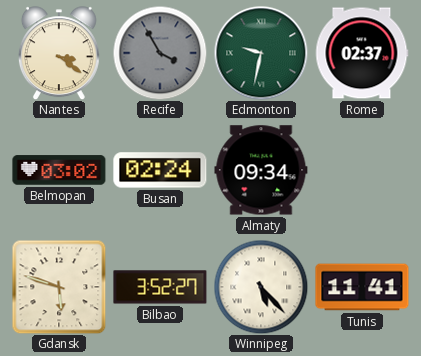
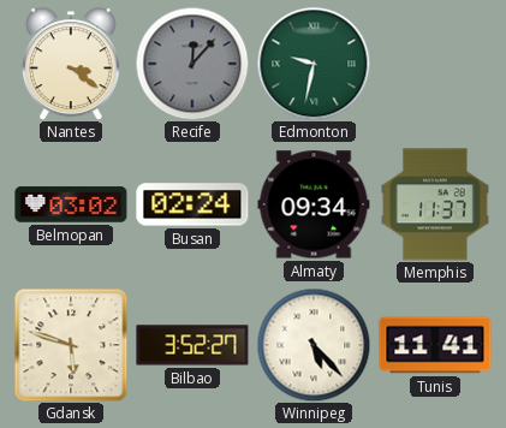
Recife: 3:55 -> 12:07 (192, 64)
Rome: 02:37 -> none (362, 53)
Memphis: none -> 11:37 (435, 204)
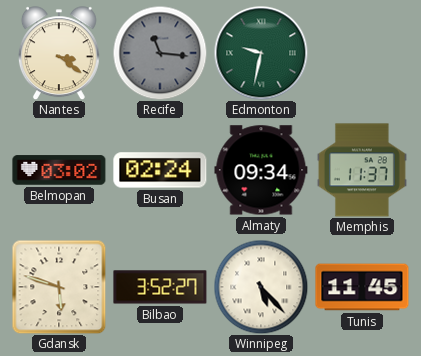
Recife: 12:07 -> 11:16 (160, 53)
Tunis: 11:41 -> 11:45 (362, 287)
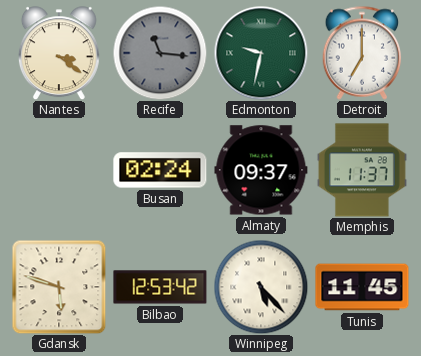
Detroit: none -> 7:00 (362, 53)
Belmopan: 03:02 -> none (59, 170)
Almaty: 09:34 -> 09:37 (261, 170)
Bilbao: 3:52 -> 12:53 (160, 287)
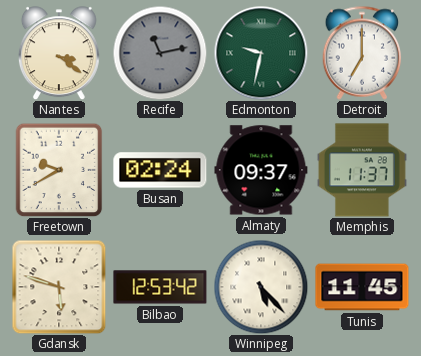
Recife: 11:16 -> 11:13 (160, 53)
Freetown: none -> 9:40 (59, 170)
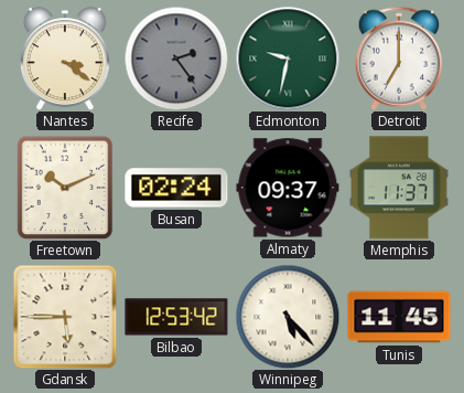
Recife: 11:13 -> 2:24 (176, 59)
Freetown: 9:40 -> 10:11 (65, 188)
Gdansk: 5:48 -> 5:45 (65, 317)
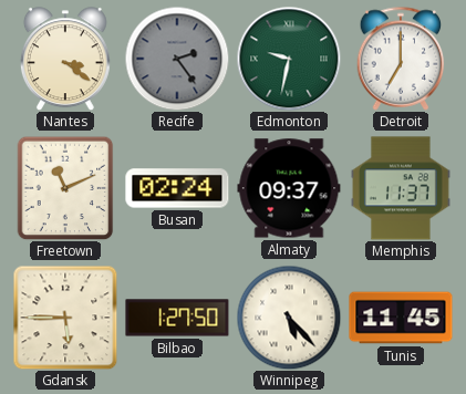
Freetown: 10:11 -> 11:11 (65, 188)
Bilbao: 12:53 -> 1:27 (177, 318)
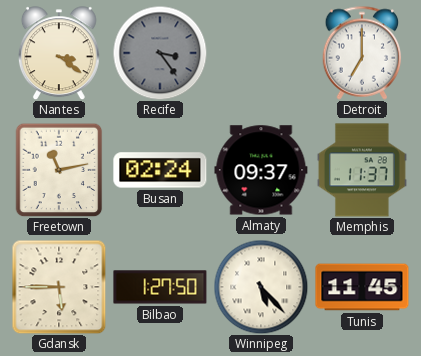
Recife: 2:24 -> 3:24 (160, 53)
Edmonton: 9:32 -> none (289, 59)
Freetown: 11:11 -> 11:13 (59, 170)
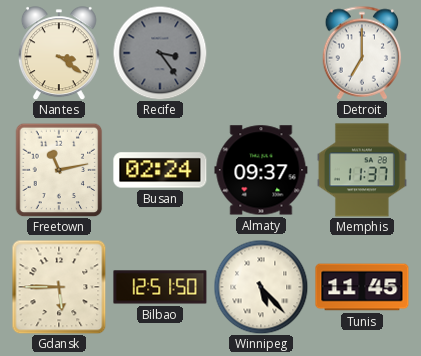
Bilbao: 1:27 -> 12:51 (160, 287)
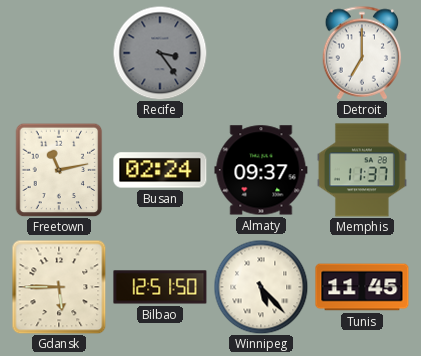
Nantes: 3:21 -> none (59, 53)
